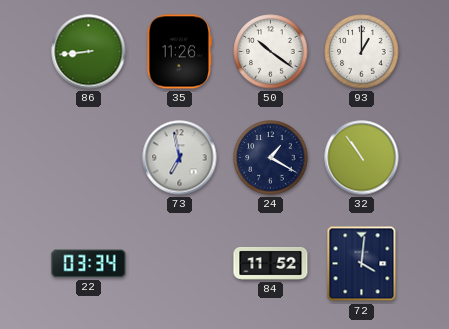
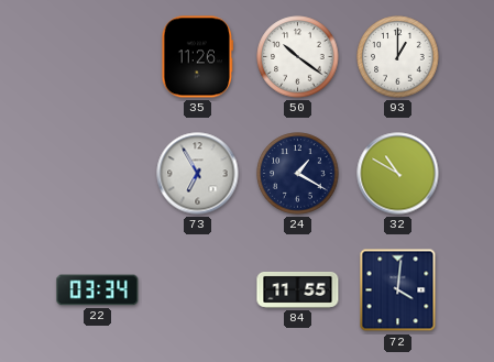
86: 8:44 -> none (89, 52)
73: 6:58 -> 6:55 (198, 174)
32: 10:54 -> 10:50 (398, 174)
84: 11:52 -> 11:55 (298, 289)
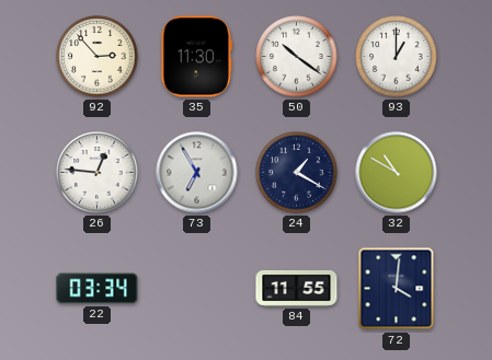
92: none -> 2:53 (98, 57)
35: 11:26 -> 11:30 (197, 57)
26: none -> 12:46 (98, 173)
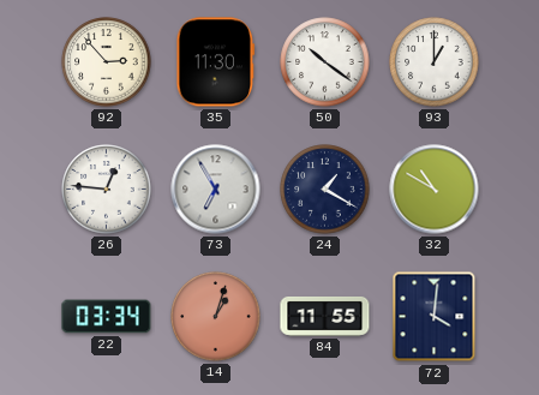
14: none -> 1:03 (216, 317)
